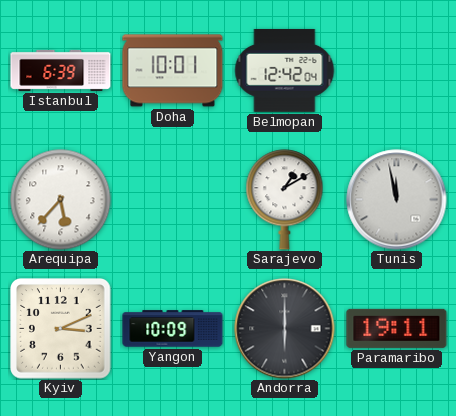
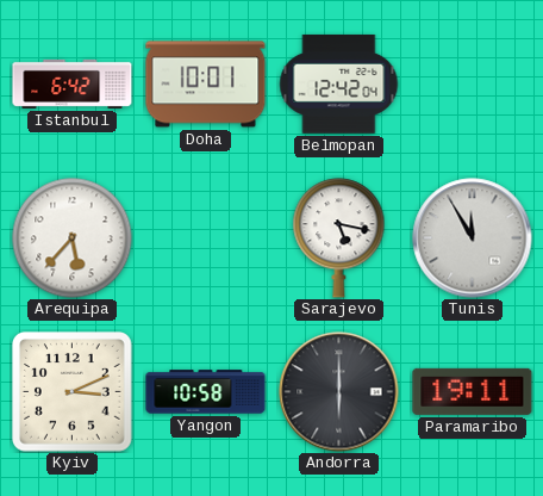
Istanbul: 6:39 -> 6:42 (73, 83)
Sarajevo: 1:10 -> 5:17 (339, 238)
Tunis: 11:58 -> 11:55 (473, 238)
Yangon: 10:09 -> 10:58 (206, 392)
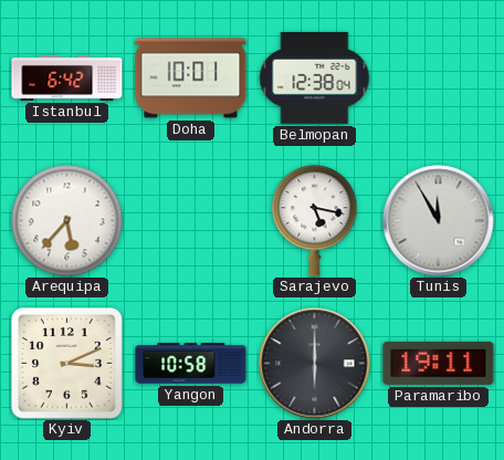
Belmopan: 12:42 -> 12:38 (315, 77)
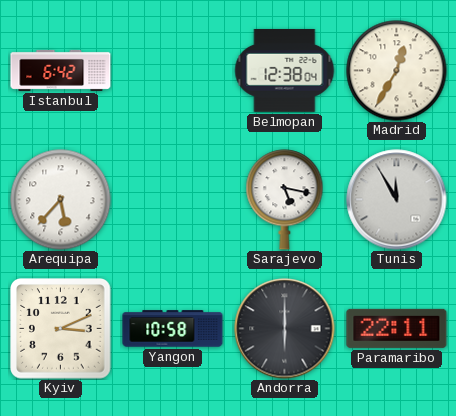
Doha: 10:01 -> none (191, 79)
Madrid: none -> 12:35 (397, 71)
Paramaribo: 19:11 -> 22:11 (397, 328)
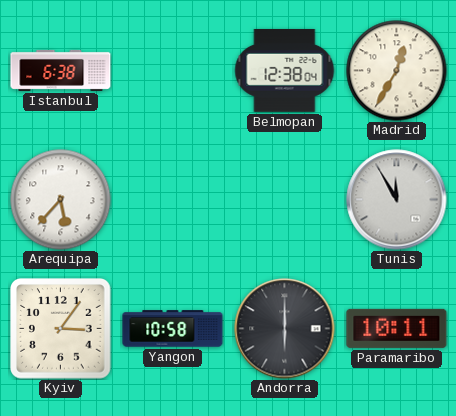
Istanbul: 6:42 -> 6:38 (61, 70)
Sarajevo: 5:17 -> none (285, 200)
Kyiv: 3:11 -> 3:06 (61, 329)
Paramaribo: 22:11 -> 10:11 (397, 328)
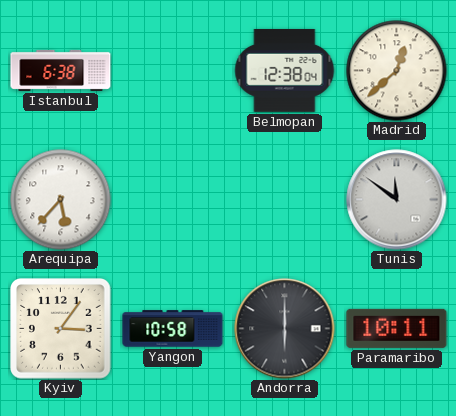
Madrid: 12:35 -> 12:38 (397, 71)
Tunis: 11:55 -> 11:51 (397, 200)
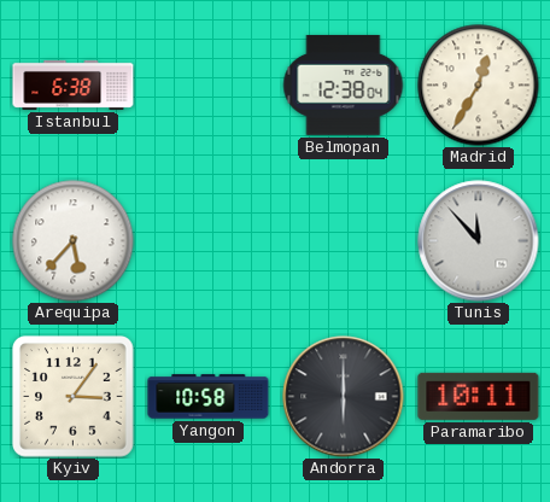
Madrid: 12:38 -> 12:35 (479, 86)
Tunis: 11:51 -> 11:53 (479, 241)
